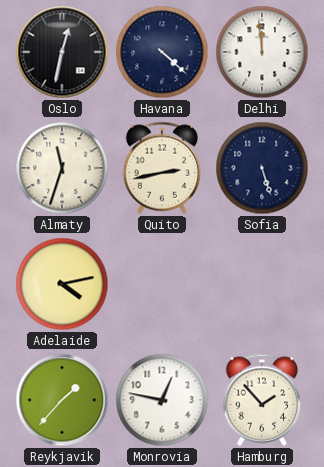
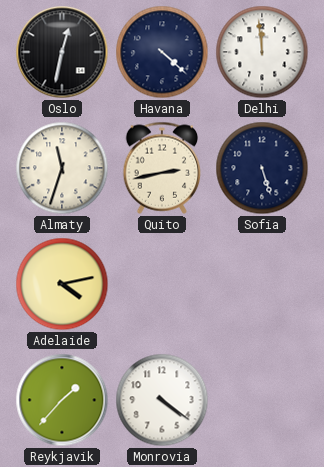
Monrovia: 12:47 -> 4:21 (162, 400)
Hamburg: 1:53 -> none (262, 400)
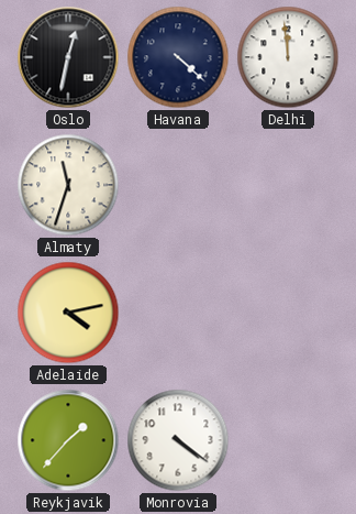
Quito: 2:43 -> none (162, 168)
Sofia: 5:27 -> none (262, 168)
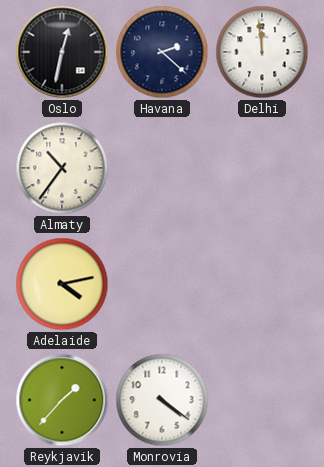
Havana: 4:22 -> 2:22 (162, 52)
Almaty: 11:33 -> 10:36 (62, 168)
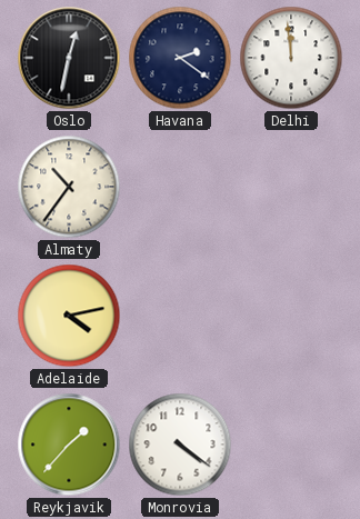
Havana: 2:22 -> 2:21 (180, 58)
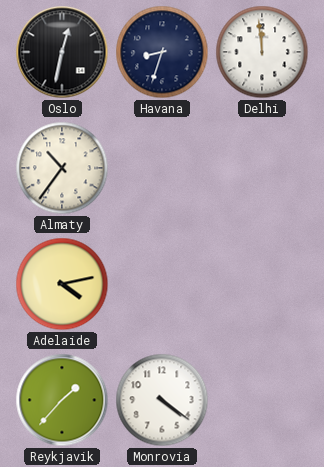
Havana: 2:21 -> 8:33 (162, 52)
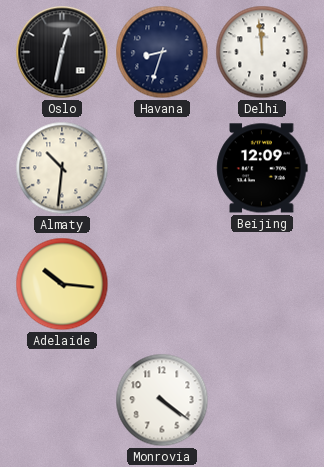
Almaty: 10:36 -> 10:31 (62, 168)
Beijing: none -> 12:09 (262, 168)
Adelaide: 4:13 -> 10:16 (62, 284)
Reykjavik: 1:37 -> none (62, 400)
